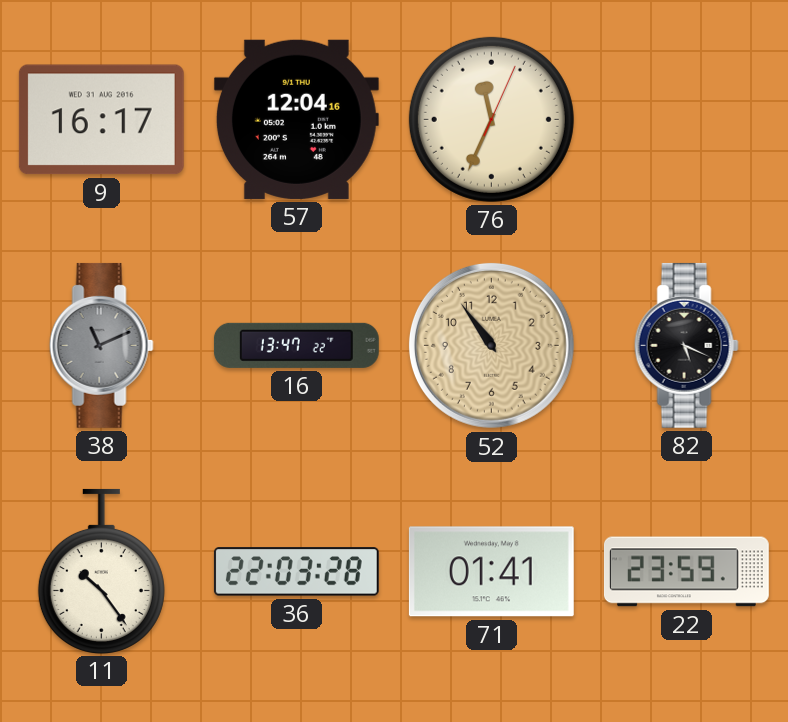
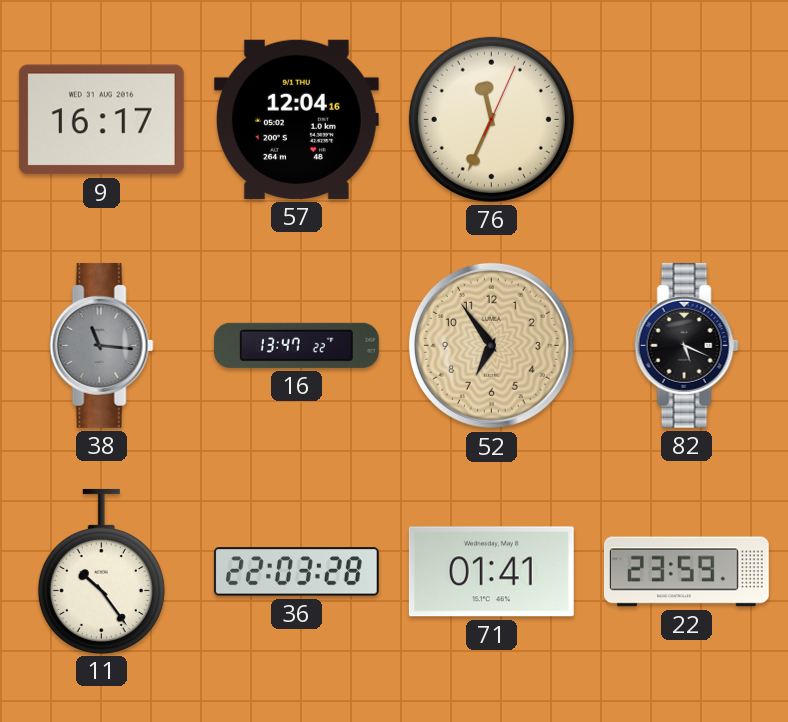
38: 11:11 -> 11:16 (101, 345)
52: 10:54 -> 6:54 (491, 345)
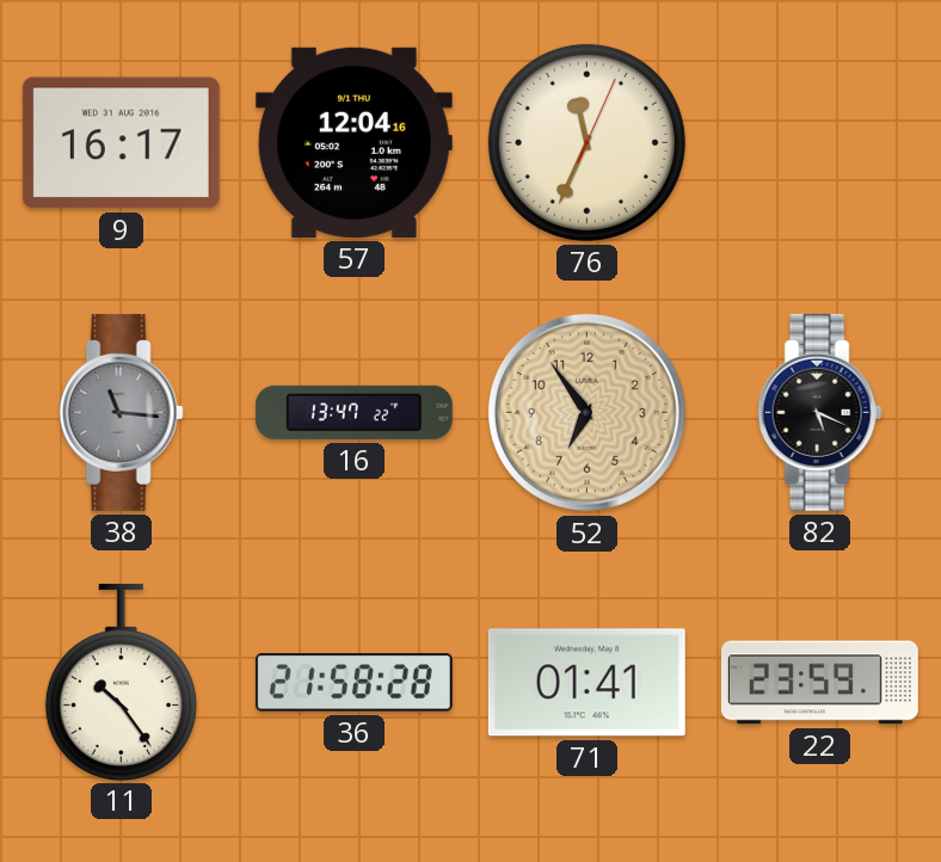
36: 22:03 -> 21:58 (353, 683)
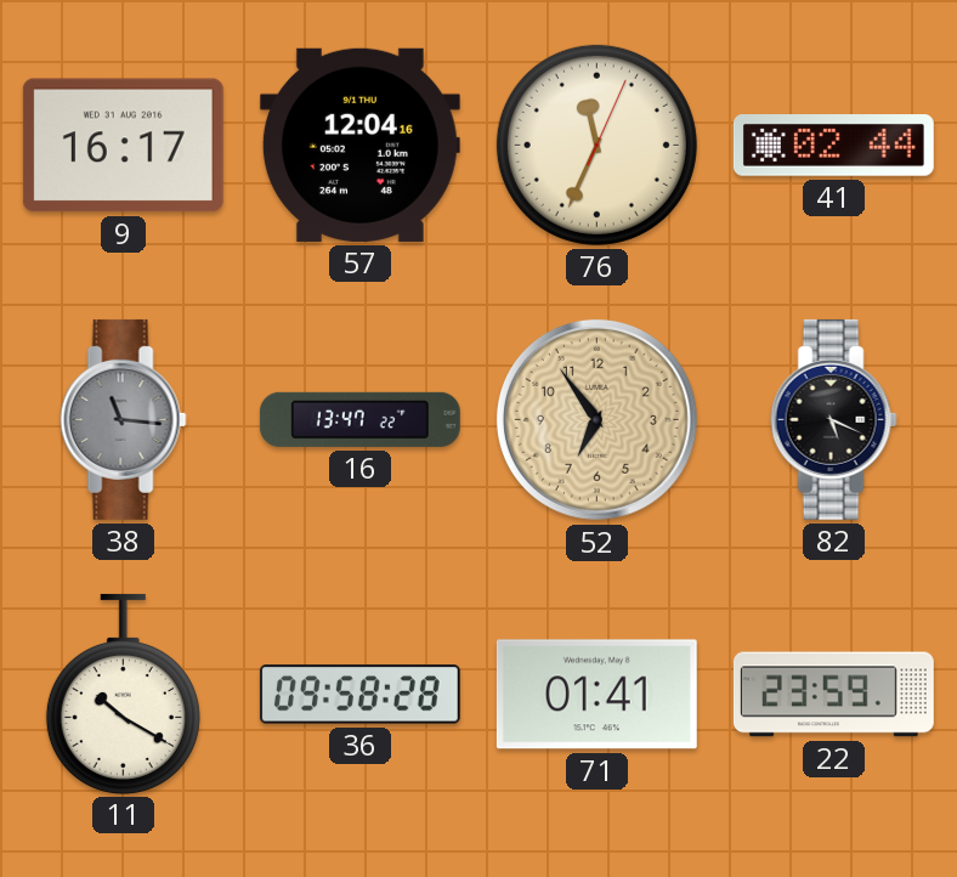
41: none -> 02:44 (833, 146)
11: 10:24 -> 10:20 (123, 694)
36: 21:58 -> 09:58 (359, 695)
